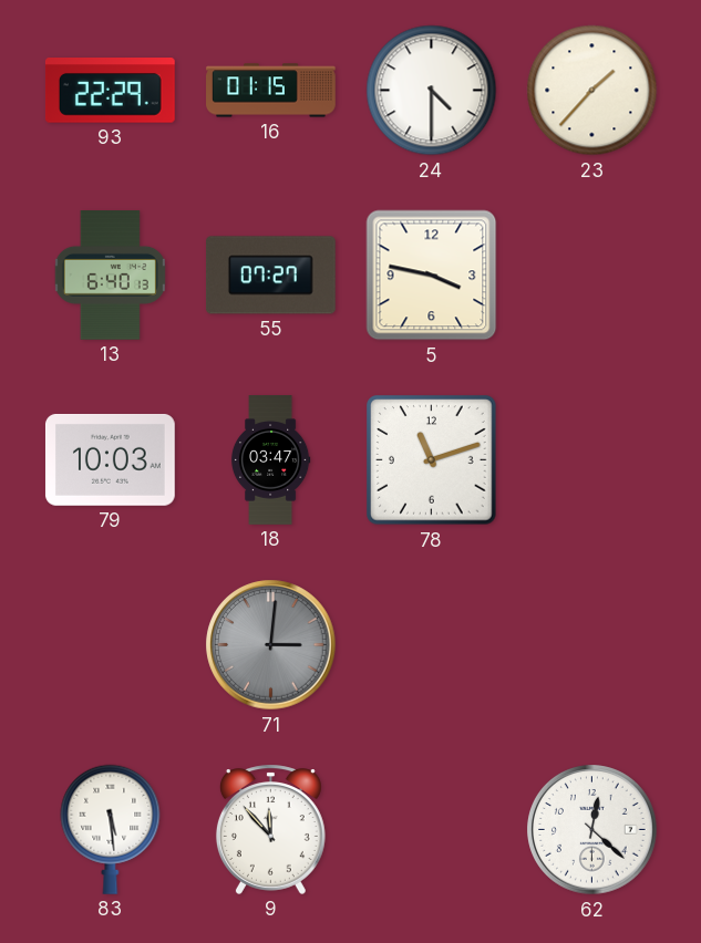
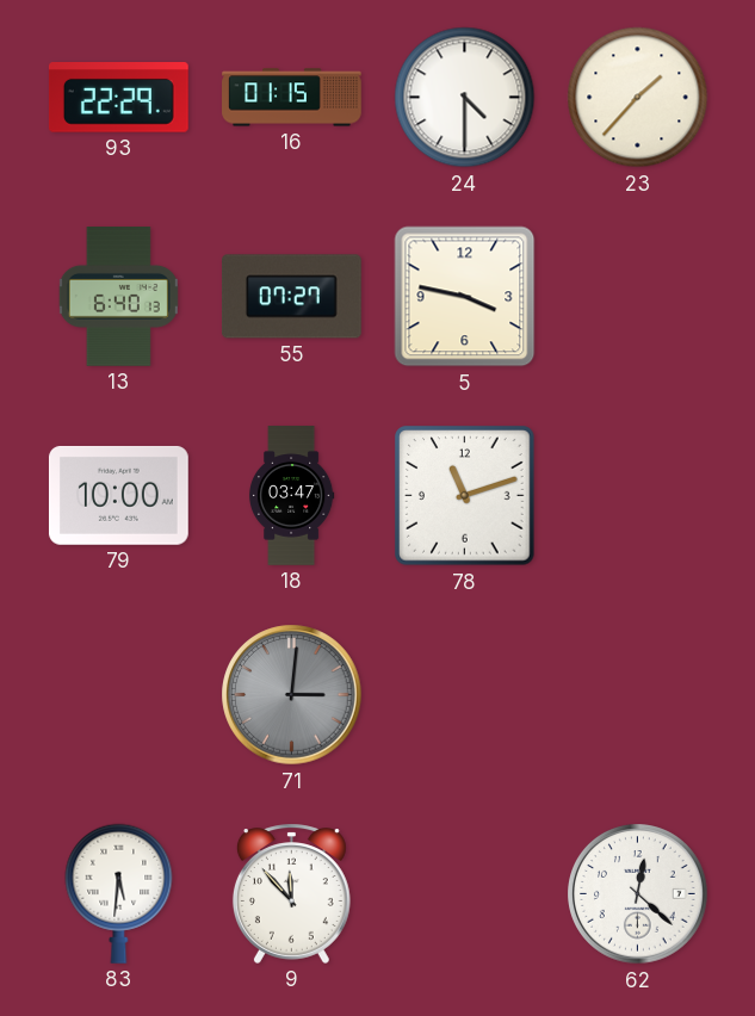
79: 10:03 -> 10:00 (118, 495)
83: 5:29 -> 5:31 (119, 893)
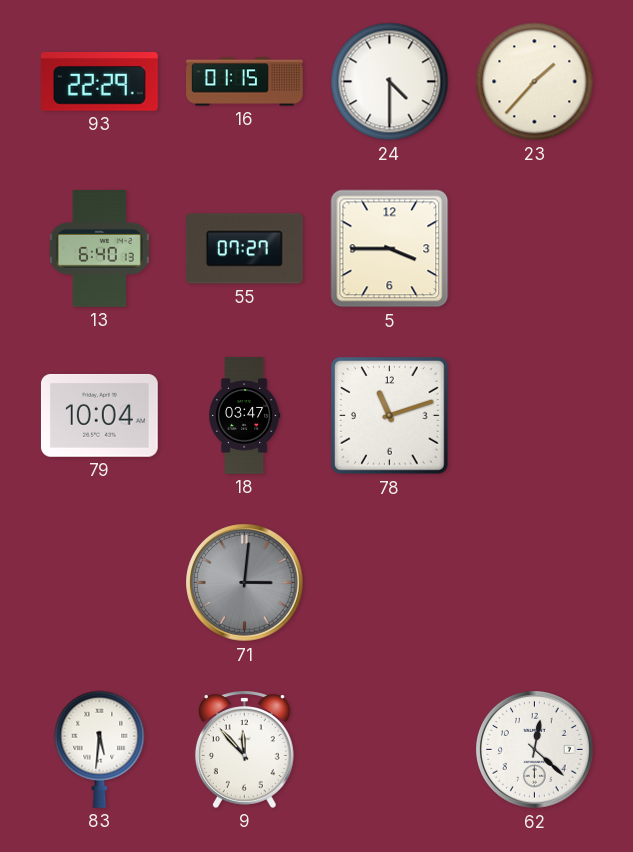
5: 3:47 -> 3:45 (390, 249)
79: 10:00 -> 10:04 (99, 415)
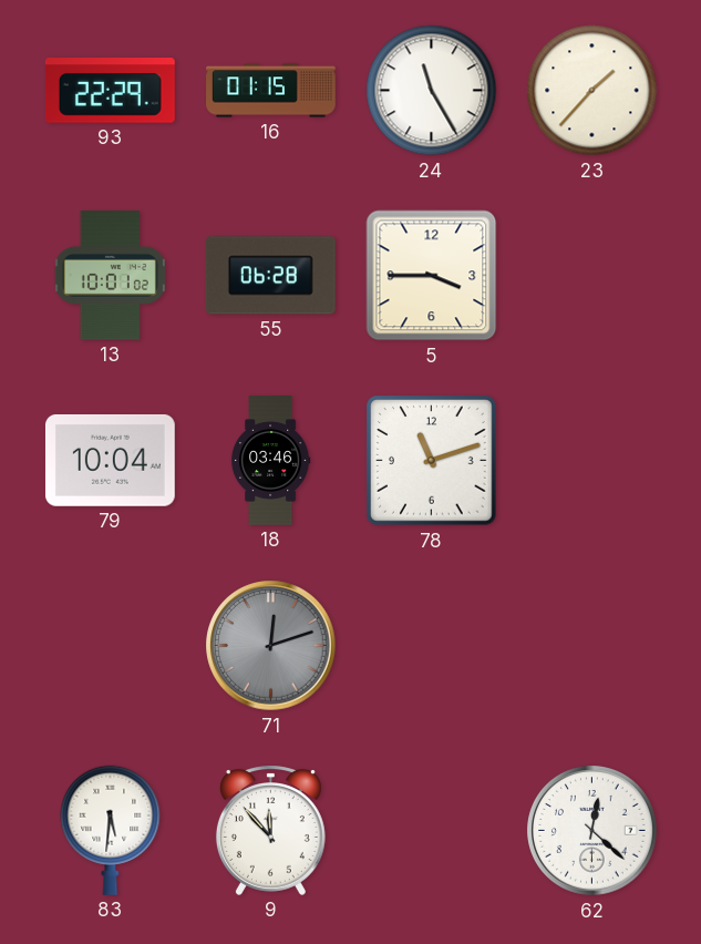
24: 4:30 -> 11:25 (432, 91)
13: 6:40 -> 10:01 (110, 276)
55: 07:27 -> 06:28 (270, 276)
18: 03:47 -> 03:46 (270, 461)
71: 3:01 -> 12:12 (271, 646)
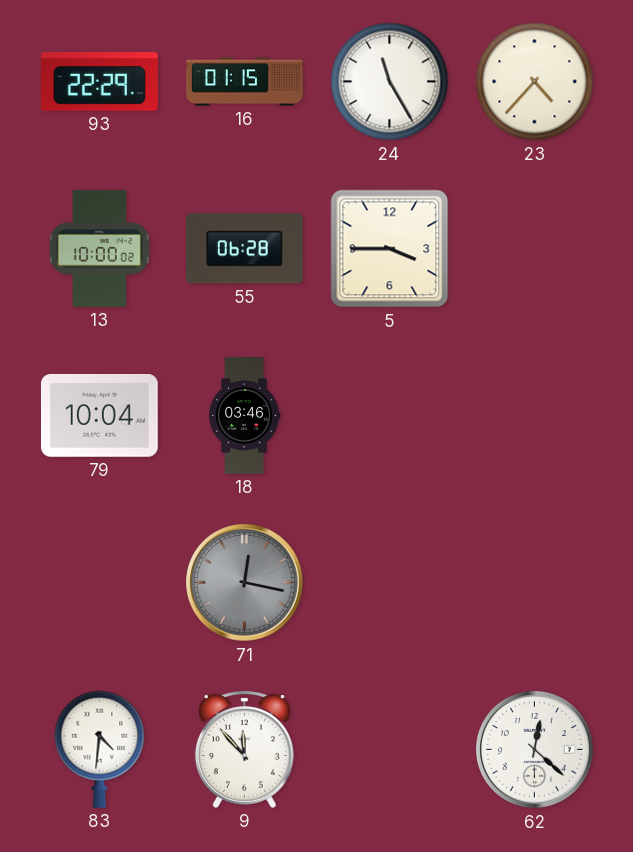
23: 1:37 -> 4:37 (535, 82)
13: 10:01 -> 10:00 (99, 249)
78: 11:12 -> none (432, 461)
71: 12:12 -> 12:17 (245, 583)
83: 5:31 -> 4:31 (100, 749)
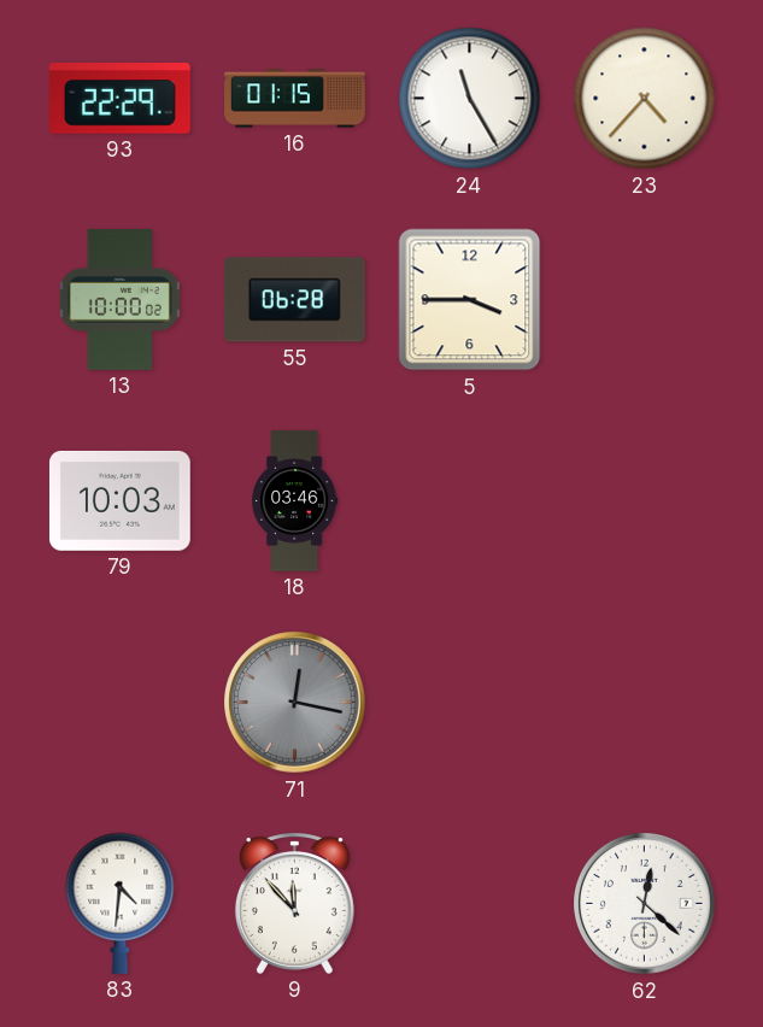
79: 10:04 -> 10:03 (119, 500)
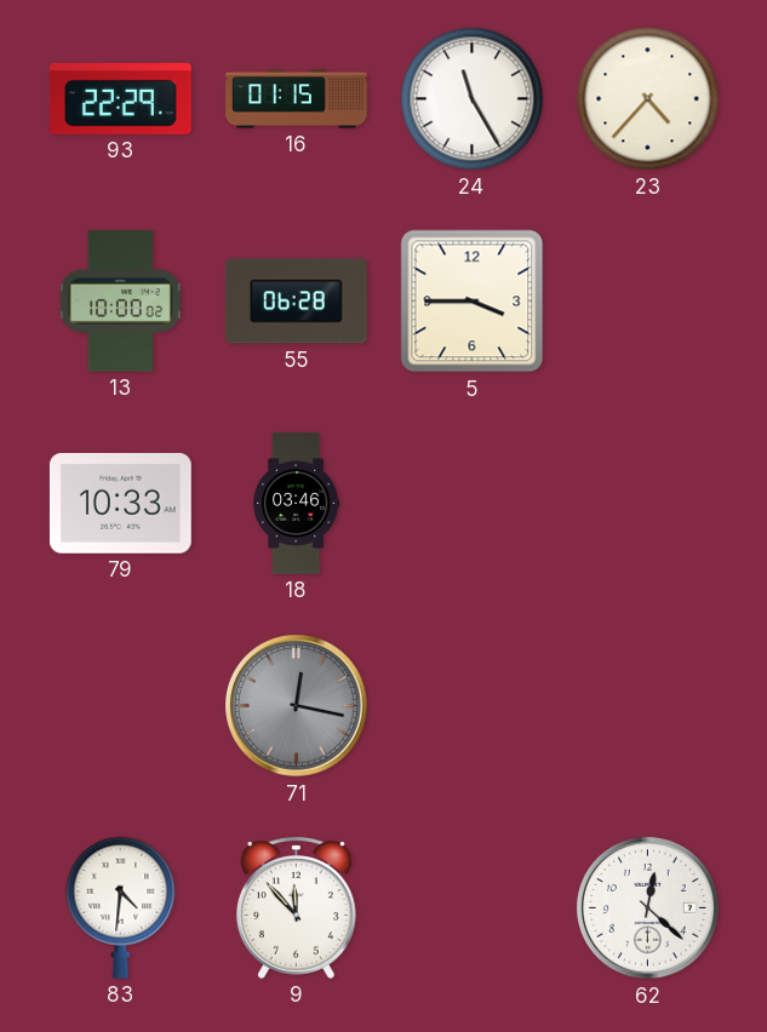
79: 10:03 -> 10:33 (120, 503)
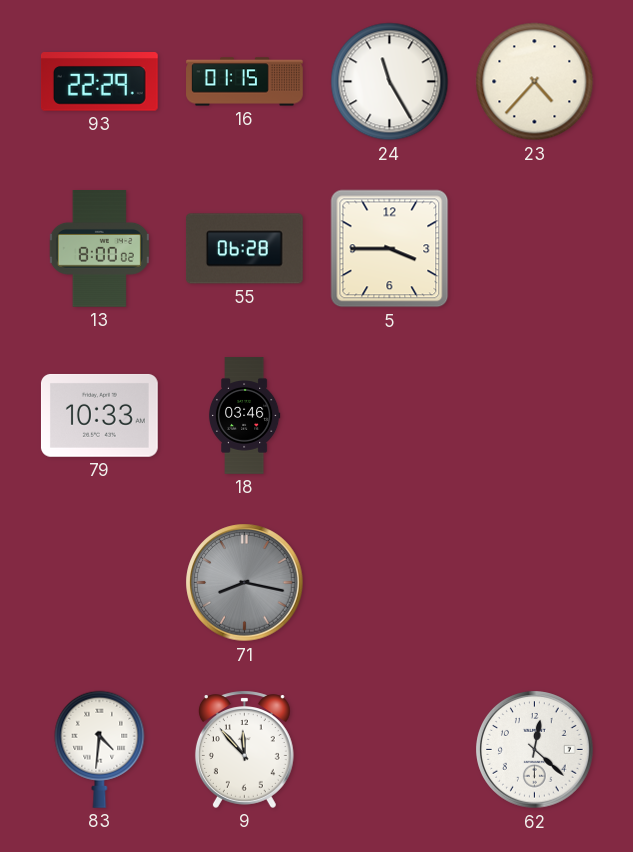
13: 10:00 -> 8:00 (99, 249)
71: 12:17 -> 8:17 (245, 583)
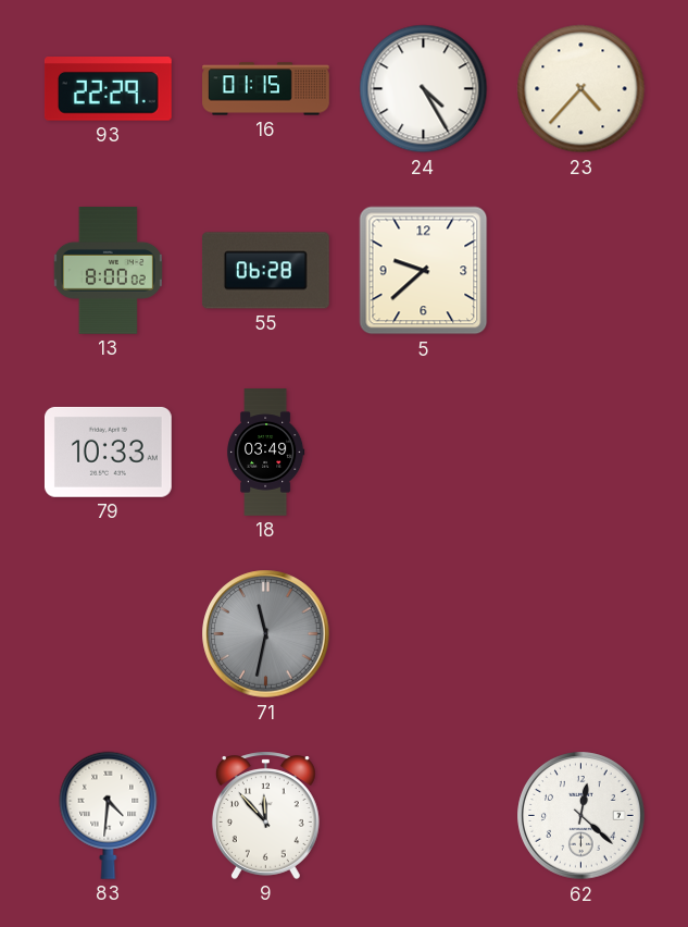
24: 11:25 -> 4:25 (424, 89)
5: 3:45 -> 9:38 (424, 271)
18: 03:46 -> 03:49 (265, 453)
71: 8:17 -> 11:32 (266, 634)
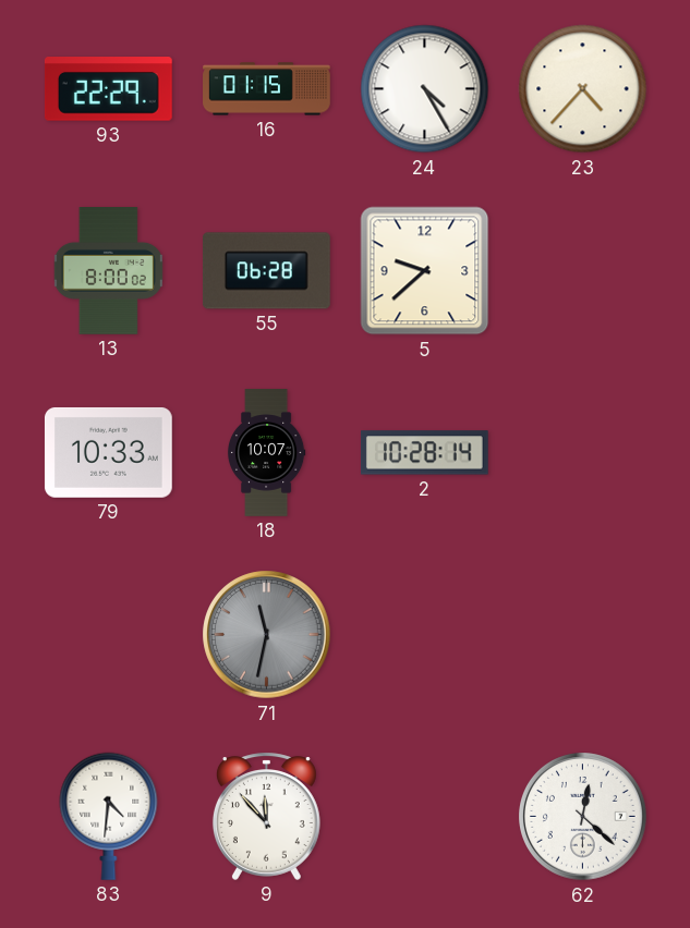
18: 03:49 -> 10:07 (266, 453)
2: none -> 10:28 (424, 453)
